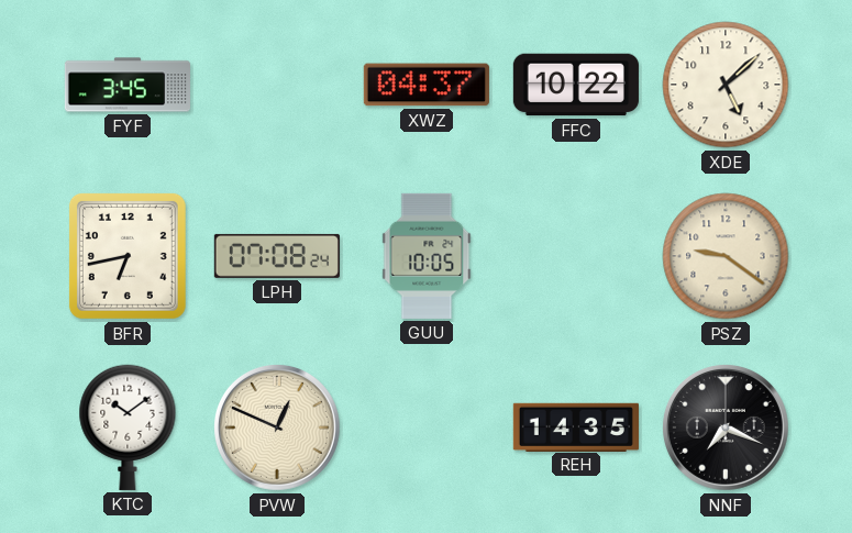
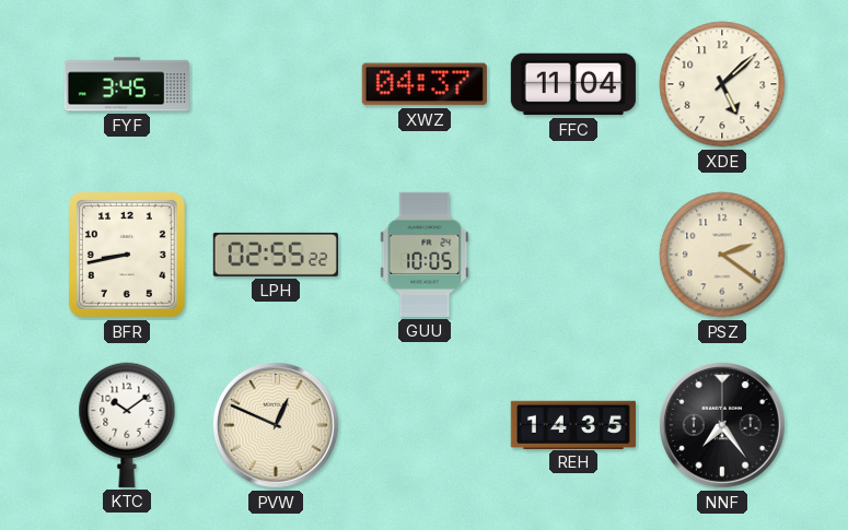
FFC: 10:22 -> 11:04 (573, 84)
BFR: 6:43 -> 8:43 (127, 255)
LPH: 07:08 -> 02:55 (276, 255)
PSZ: 9:21 -> 2:21 (722, 255)
NNF: 7:19 -> 7:24 (722, 425)
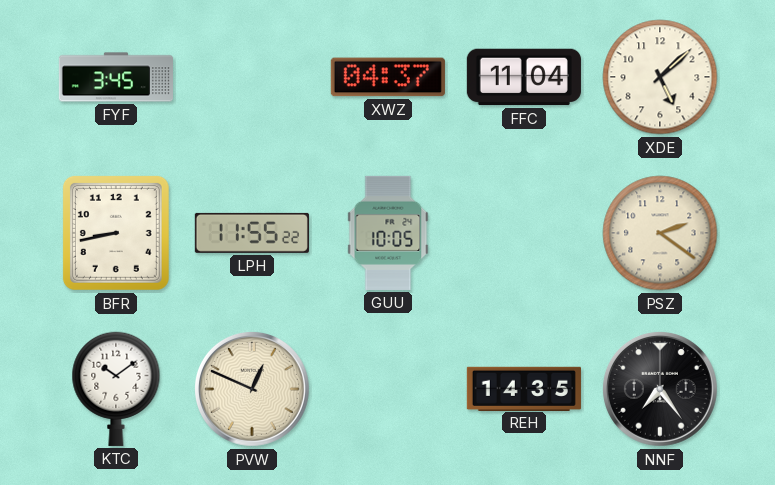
LPH: 02:55 -> 11:55 (252, 233)
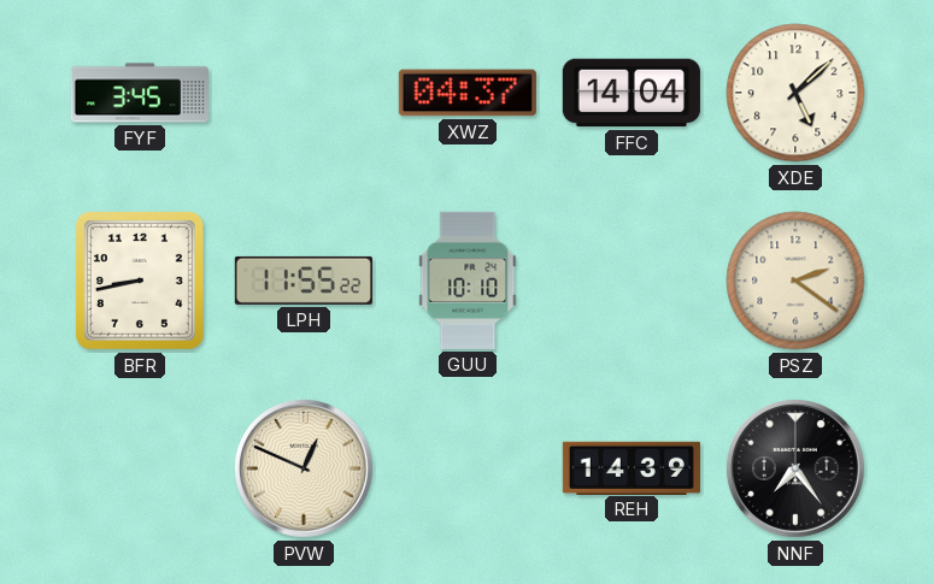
FFC: 11:04 -> 14:04 (632, 93)
GUU: 10:05 -> 10:10 (468, 281)
KTC: 10:09 -> none (116, 389)
REH: 14:35 -> 14:39 (632, 467)
